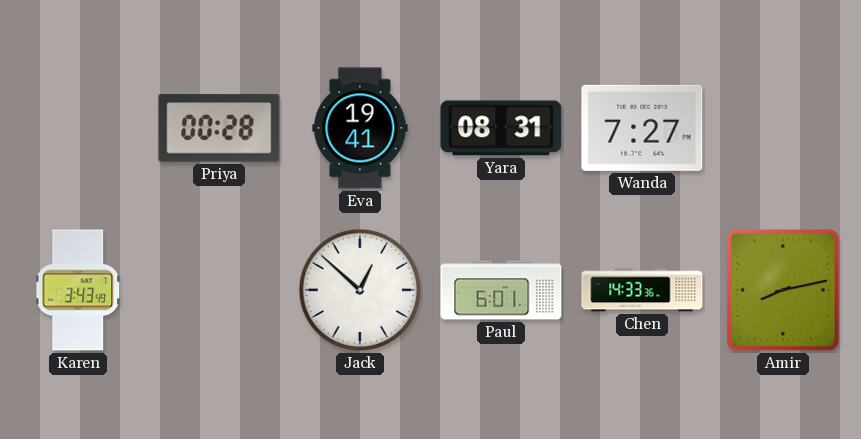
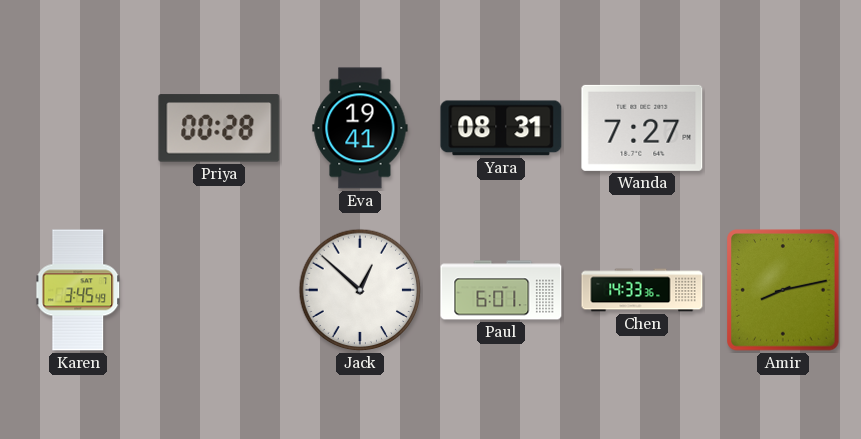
Karen: 3:43 -> 3:45 (78, 290)
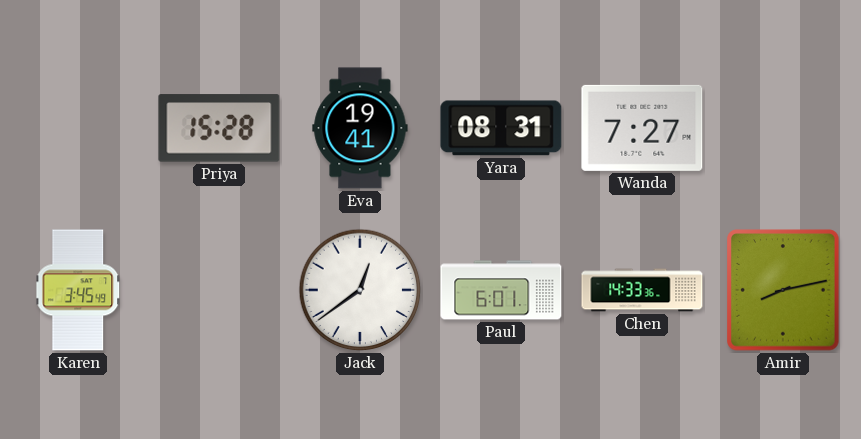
Priya: 00:28 -> 15:28 (219, 128)
Jack: 12:52 -> 12:39 (360, 290)
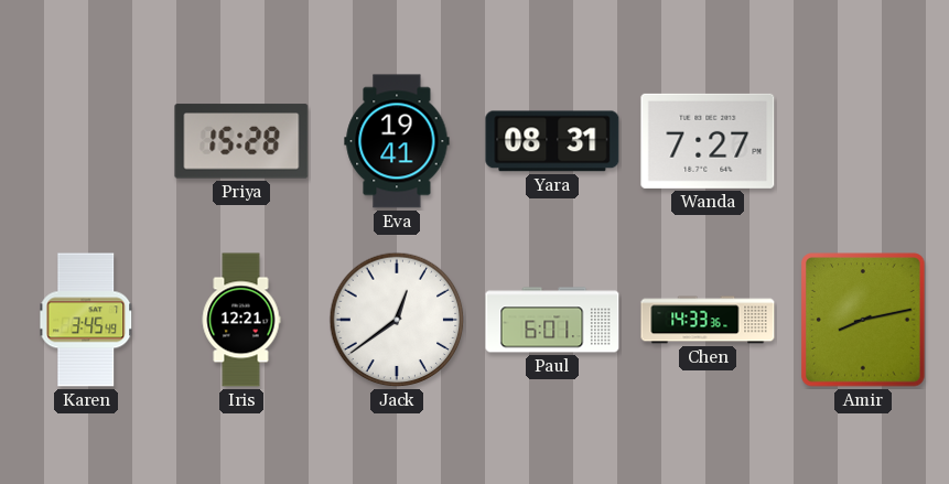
Iris: none -> 12:21 (241, 320)
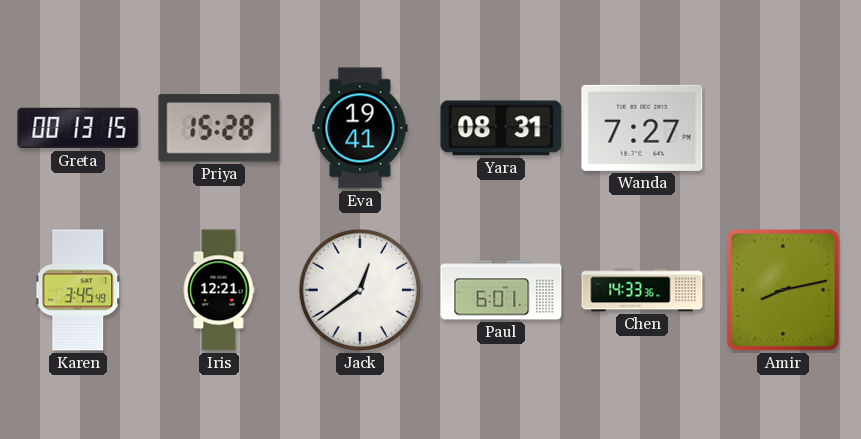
Greta: none -> 00:13 (78, 128)
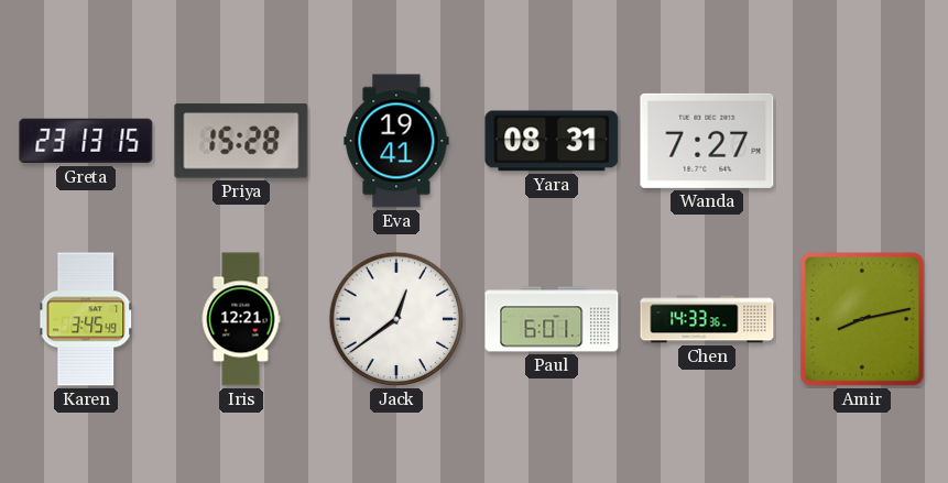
Greta: 00:13 -> 23:13 (86, 141)
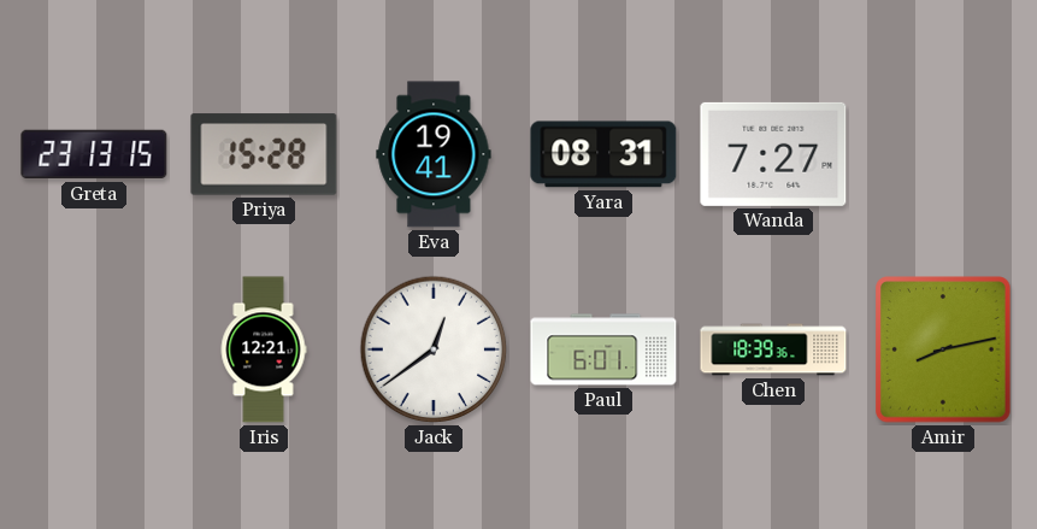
Karen: 3:45 -> none (86, 319)
Chen: 14:33 -> 18:39 (773, 349)
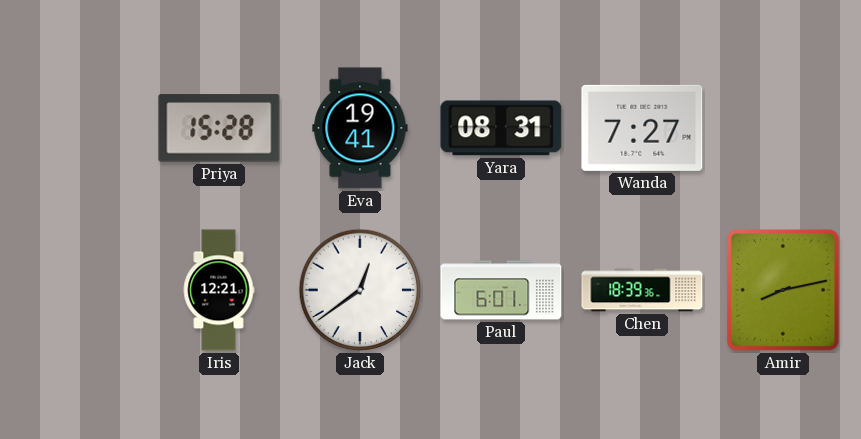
Greta: 23:13 -> none (94, 154)
